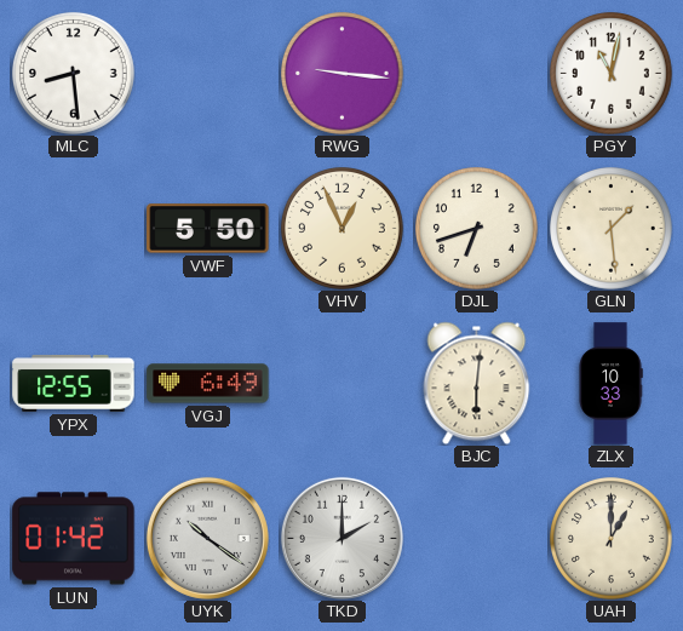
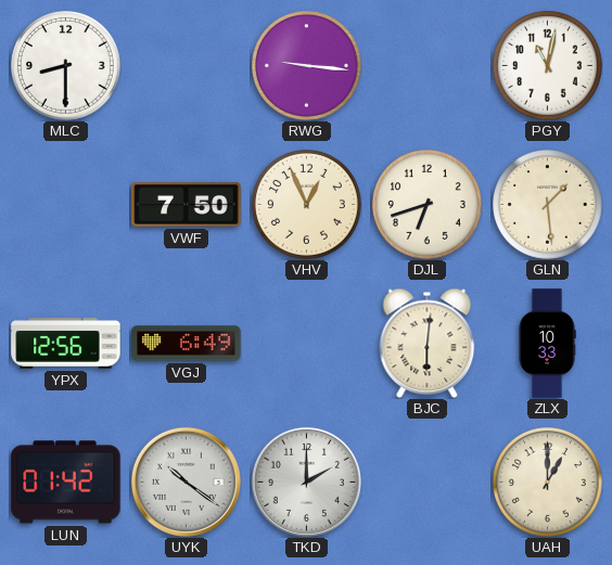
MLC: 8:29 -> 8:30 (66, 66)
VWF: 5:50 -> 7:50 (187, 205)
YPX: 12:55 -> 12:56 (66, 344)
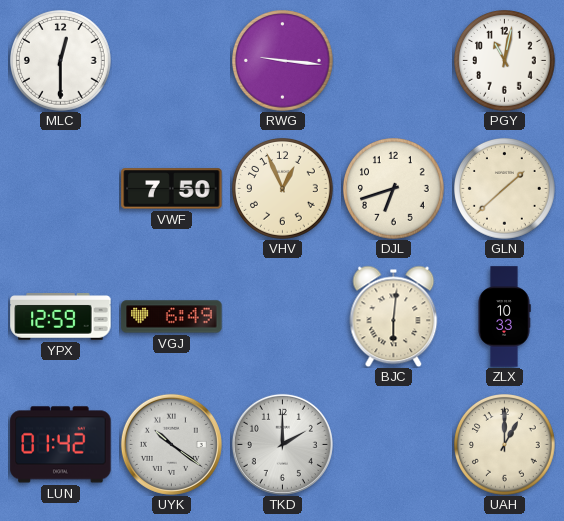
MLC: 8:30 -> 12:30 (61, 61)
GLN: 1:29 -> 1:38 (505, 189)
YPX: 12:56 -> 12:59 (61, 317)
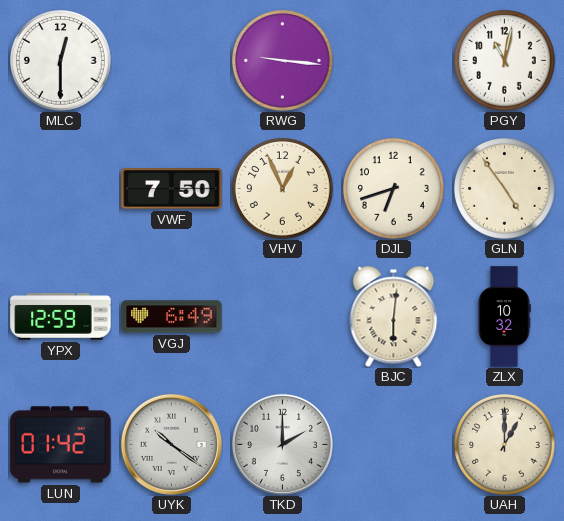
GLN: 1:38 -> 4:54 (505, 189)
ZLX: 10:33 -> 10:32 (504, 317)
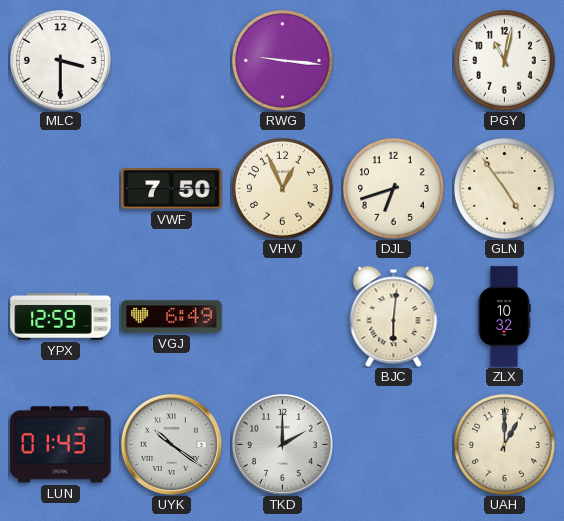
MLC: 12:30 -> 3:30 (61, 61)
LUN: 01:42 -> 01:43 (61, 445)
